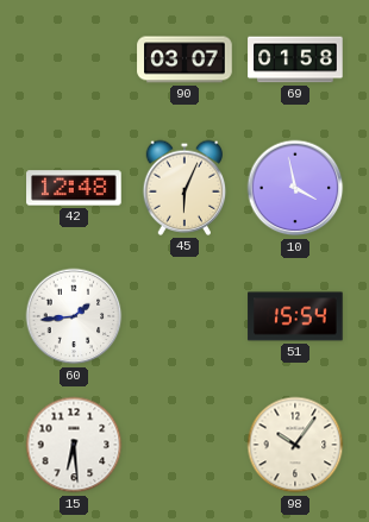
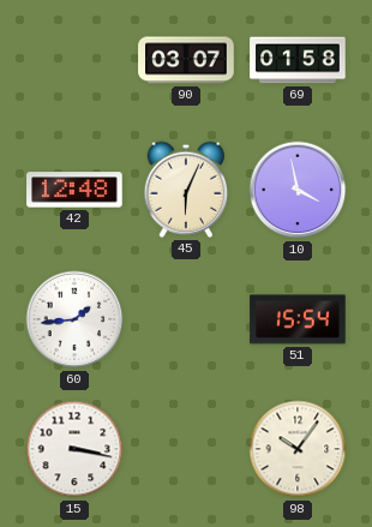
15: 6:29 -> 3:17 (74, 449)
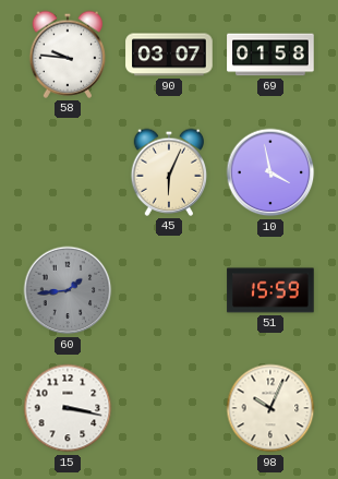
58: none -> 9:46 (68, 55)
42: 12:48 -> none (74, 190)
60 dial: white -> grey (68, 290)
51: 15:54 -> 15:59 (270, 290)
98: 10:06 -> 10:04 (270, 408)
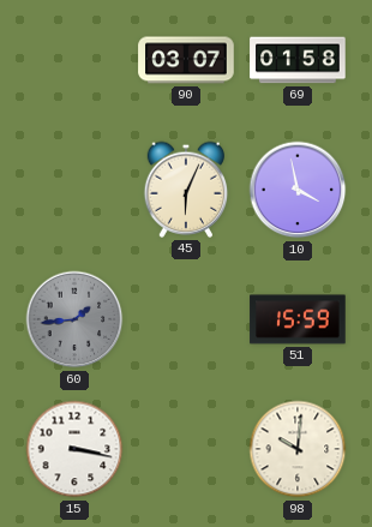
58: 9:46 -> none (68, 55)
98: 10:04 -> 10:01 (298, 449)
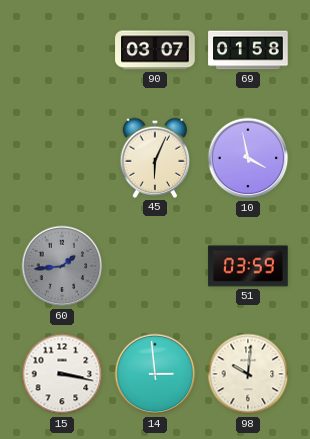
51: 15:59 -> 03:59 (248, 266)
14: none -> 2:59 (155, 374)
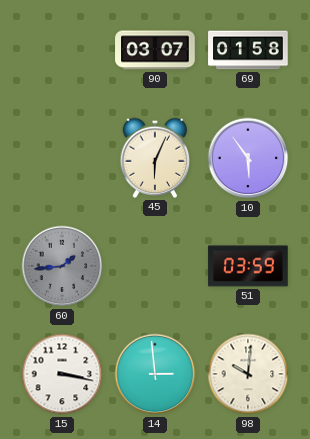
10: 3:58 -> 5:54 (248, 158)
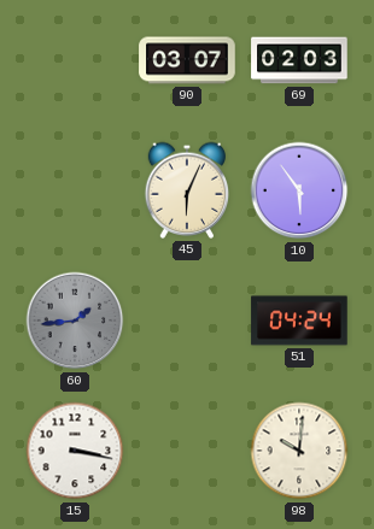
69: 01:58 -> 02:03 (299, 60)
51: 03:59 -> 04:24 (299, 321)
14: 2:59 -> none (155, 374)
